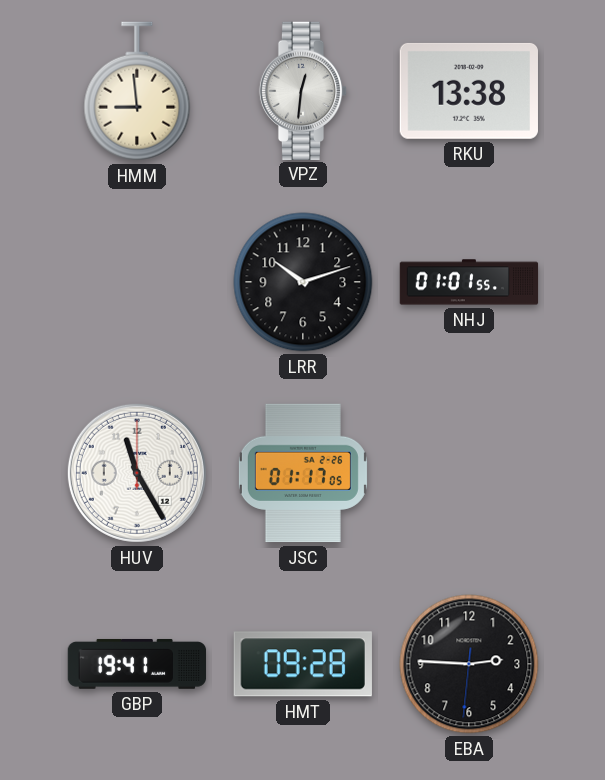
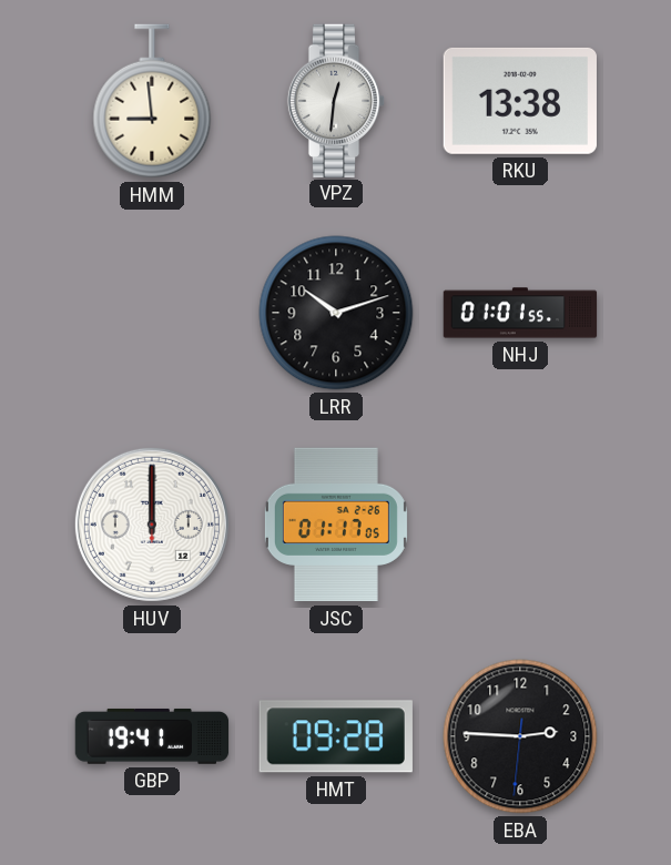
HUV: 11:25 -> 12:00 (152, 525)
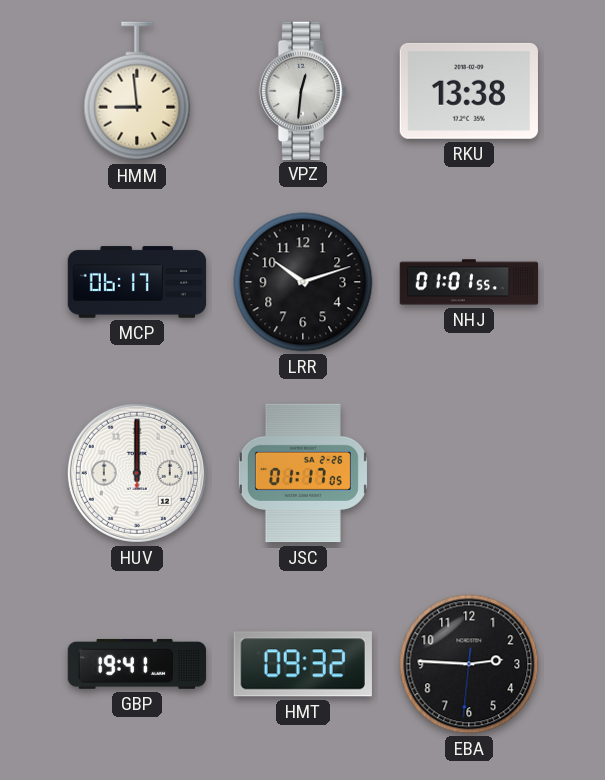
MCP: none -> 06:17 (137, 282)
HMT: 09:28 -> 09:32 (303, 664)
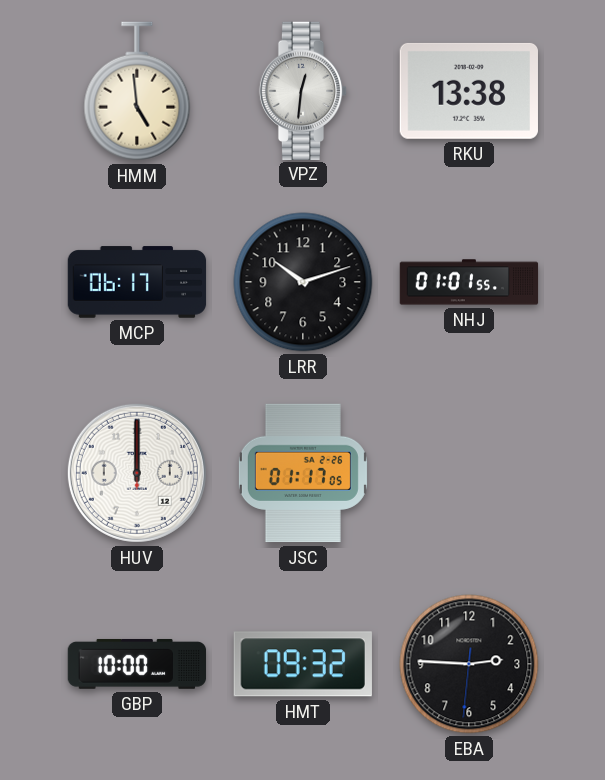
HMM: 8:59 -> 4:59 (137, 91)
GBP: 19:41 -> 10:00 (137, 664)
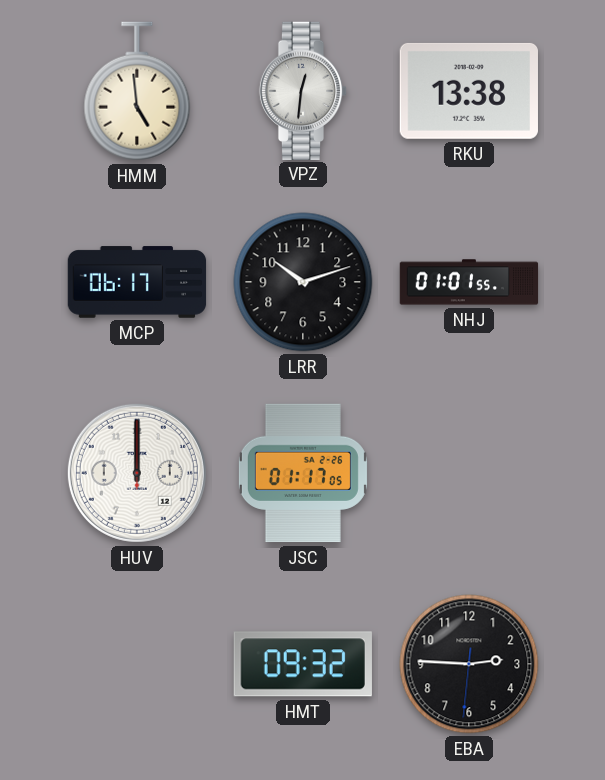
GBP: 10:00 -> none (137, 664)
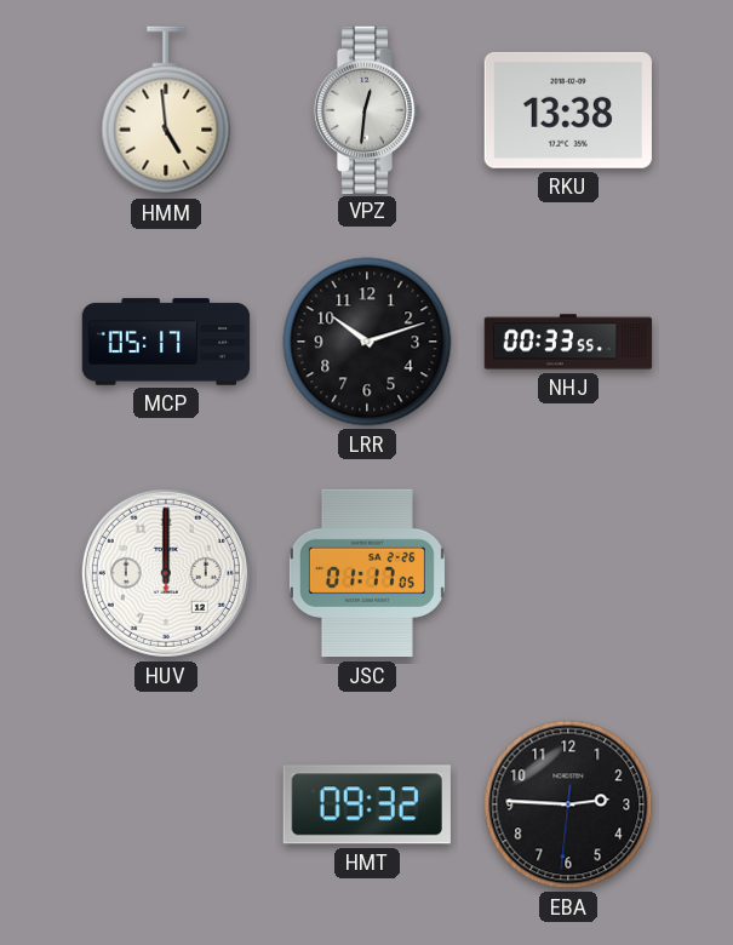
MCP: 06:17 -> 05:17 (166, 342)
NHJ: 01:01 -> 00:33 (568, 342)
